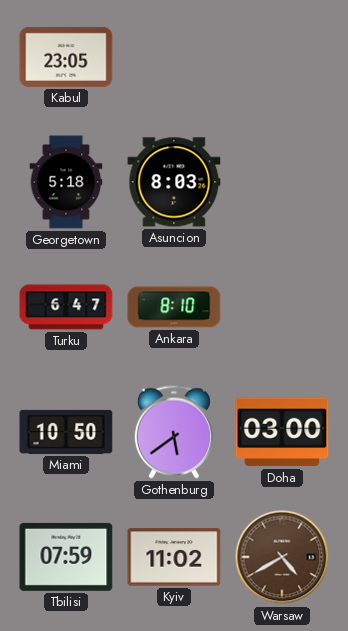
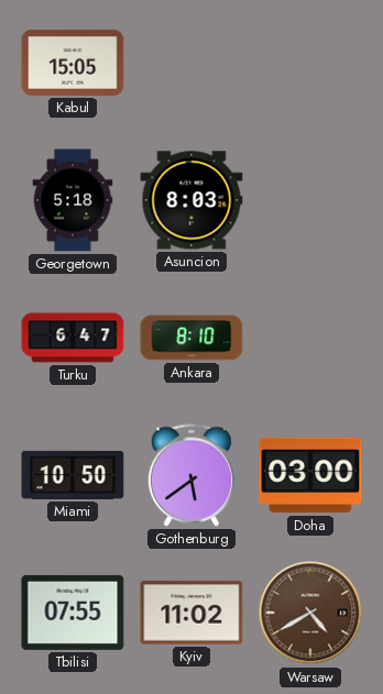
Kabul: 23:05 -> 15:05 (73, 63)
Tbilisi: 07:59 -> 07:55 (73, 613)
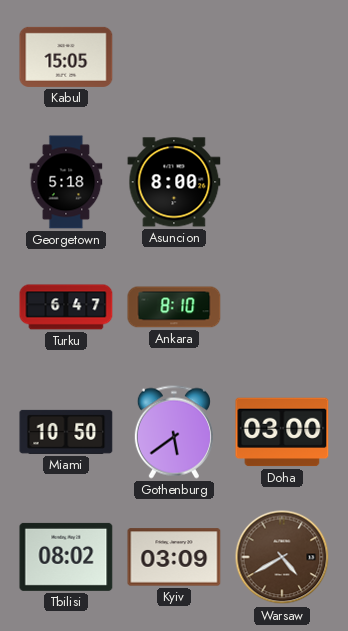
Asuncion: 8:03 -> 8:00 (174, 182)
Tbilisi: 07:55 -> 08:02 (66, 557)
Kyiv: 11:02 -> 03:09 (174, 557)
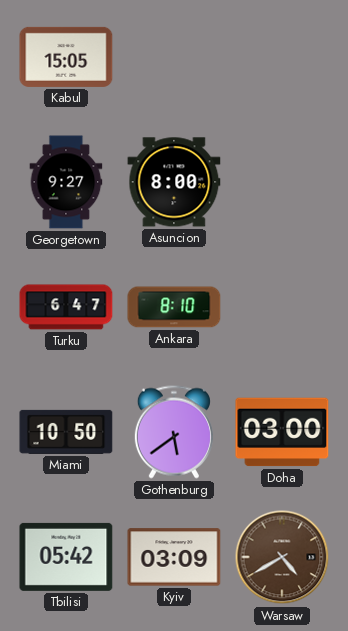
Georgetown: 5:18 -> 9:27 (66, 182)
Tbilisi: 08:02 -> 05:42 (66, 557)
